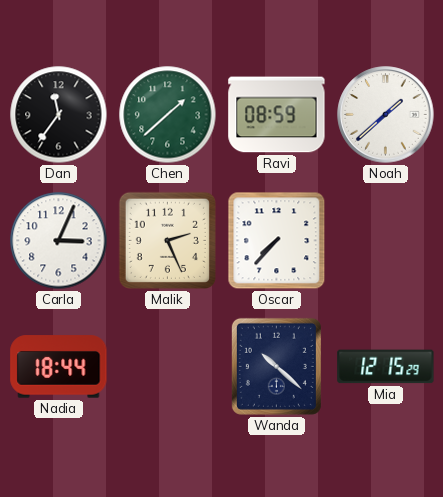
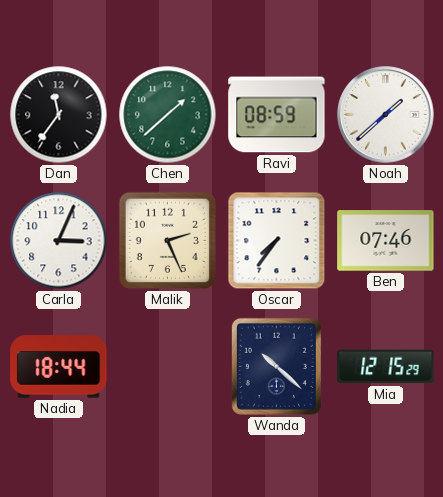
Oscar: 7:37 -> 7:36 (277, 241)
Ben: none -> 07:46 (386, 241)
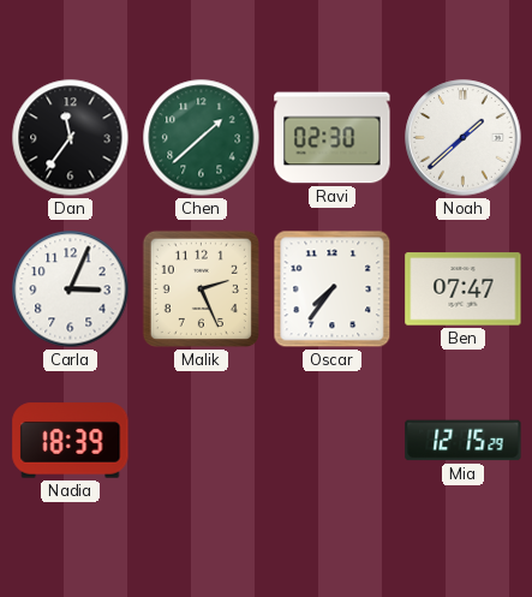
Ravi: 08:59 -> 02:30 (333, 138)
Ben: 07:46 -> 07:47 (464, 289)
Nadia: 18:44 -> 18:39 (71, 441)
Wanda: 10:22 -> none (276, 366)
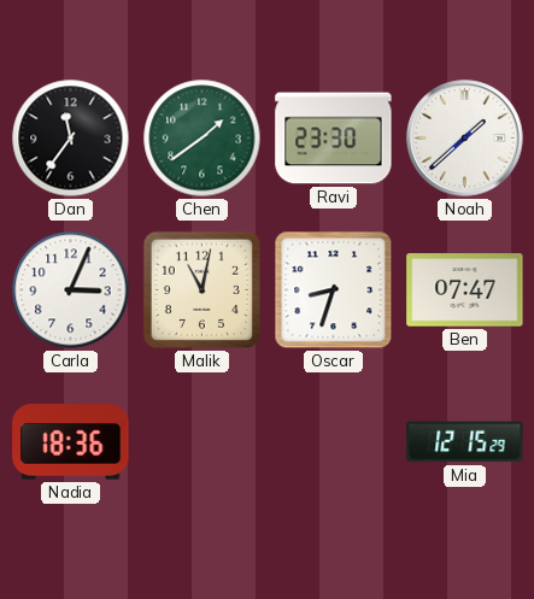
Chen: 1:38 -> 1:39 (203, 139)
Ravi: 02:30 -> 23:30 (334, 139)
Malik: 2:26 -> 11:02 (201, 289)
Oscar: 7:36 -> 8:33 (334, 290)
Nadia: 18:39 -> 18:36 (71, 442)
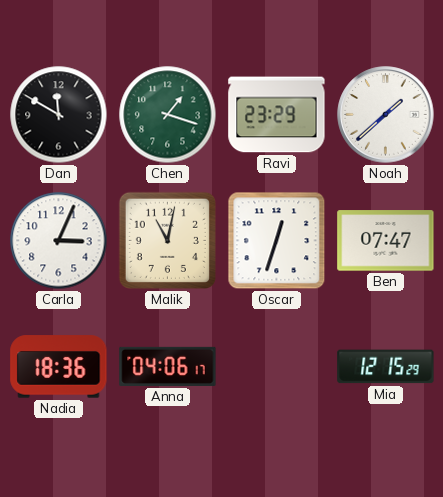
Dan: 11:36 -> 11:50 (59, 115)
Chen: 1:39 -> 1:18 (168, 115)
Ravi: 23:30 -> 23:29 (277, 115)
Oscar: 8:33 -> 12:33 (277, 241)
Anna: none -> 04:06 (168, 366)
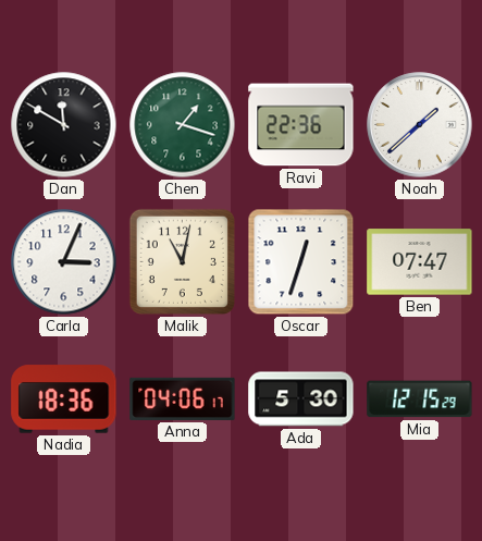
Ravi: 23:29 -> 22:36 (301, 125)
Ada: none -> 5:30 (301, 399)
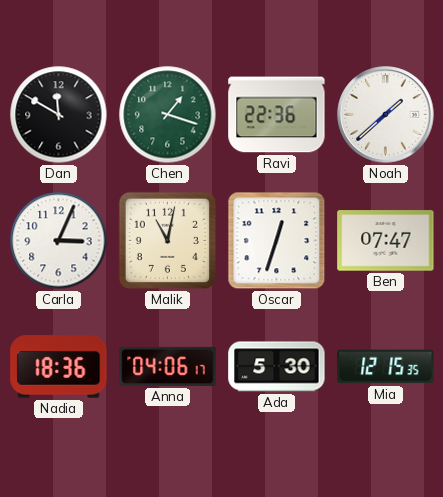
Mia: 12:15:29 -> 12:15:35 (386, 367)
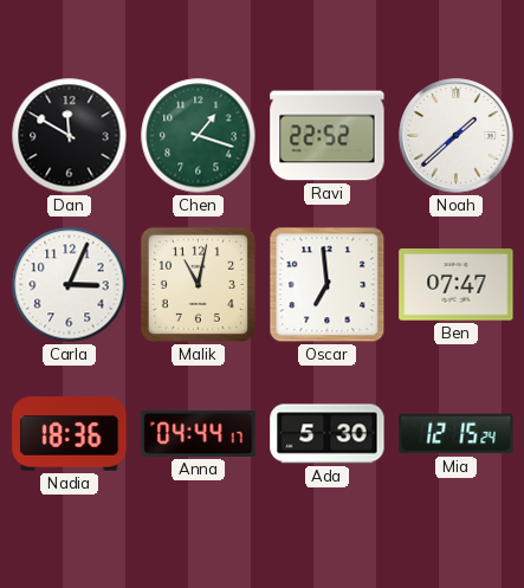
Ravi: 22:36 -> 22:52 (328, 136)
Oscar: 12:33 -> 6:59 (328, 285)
Anna: 04:06 -> 04:44 (199, 433)
Mia: 12:15:35 -> 12:15:24 (457, 434)
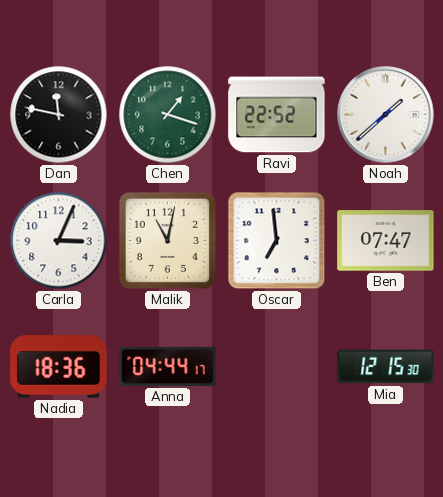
Dan: 11:50 -> 11:47 (59, 115)
Ada: 5:30 -> none (328, 434)
Mia: 12:15:24 -> 12:15:30 (386, 367)
